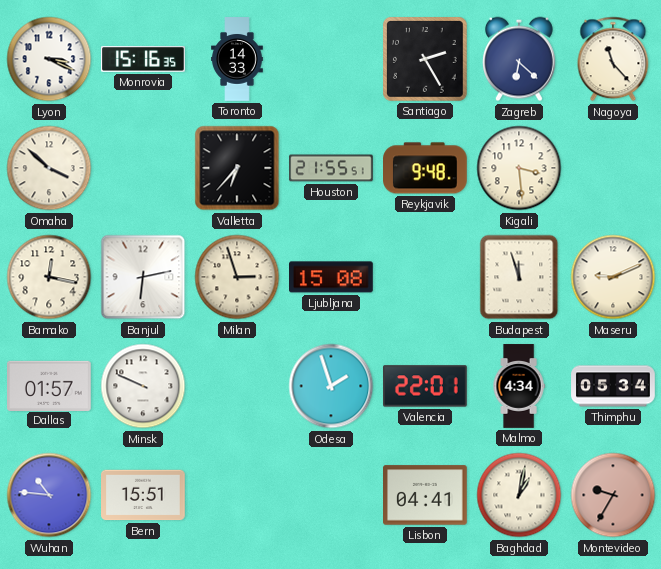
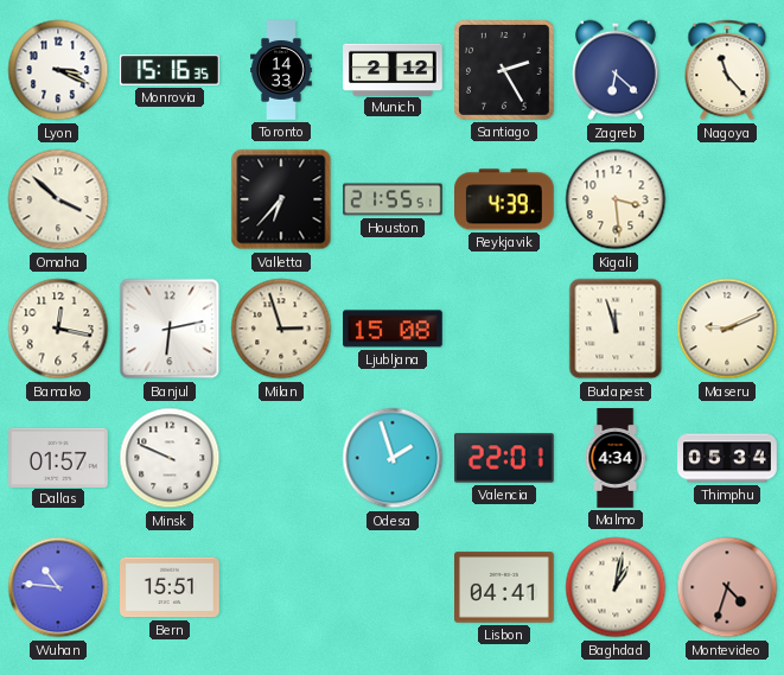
Munich: none -> 2:12 (393, 69)
Reykjavik: 9:48 -> 4:39 (505, 199)
Montevideo: 9:35 -> 4:33 (727, 587)
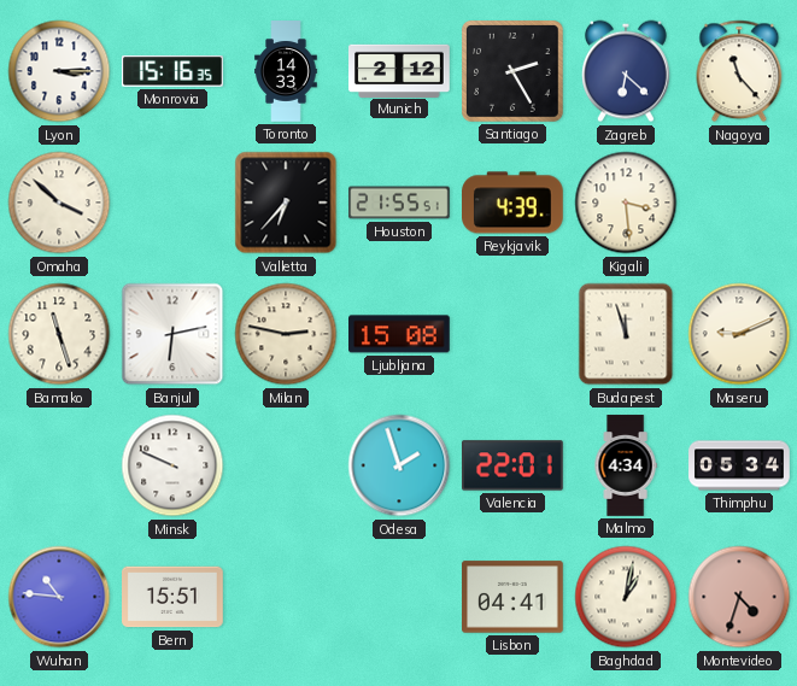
Lyon: 3:19 -> 3:15 (59, 71)
Bamako: 12:17 -> 11:27 (59, 334)
Milan: 2:57 -> 2:47 (286, 334)
Dallas: 01:57 -> none (59, 457)
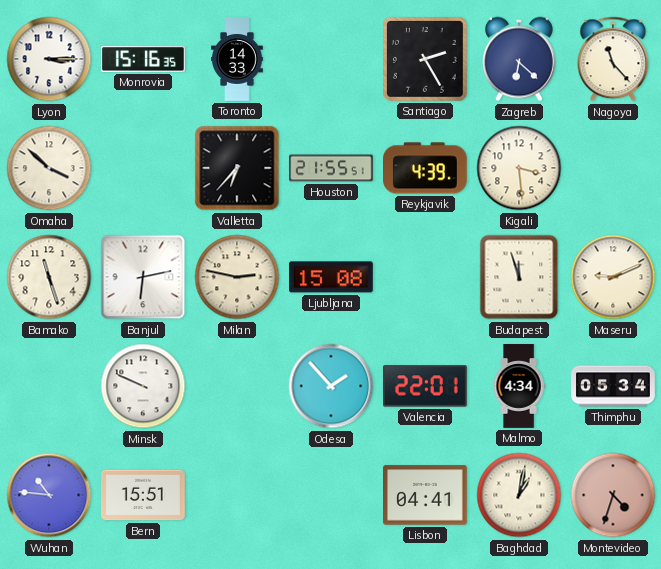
Munich: 2:12 -> none (399, 70)
Odesa: 1:57 -> 1:53 (331, 386)
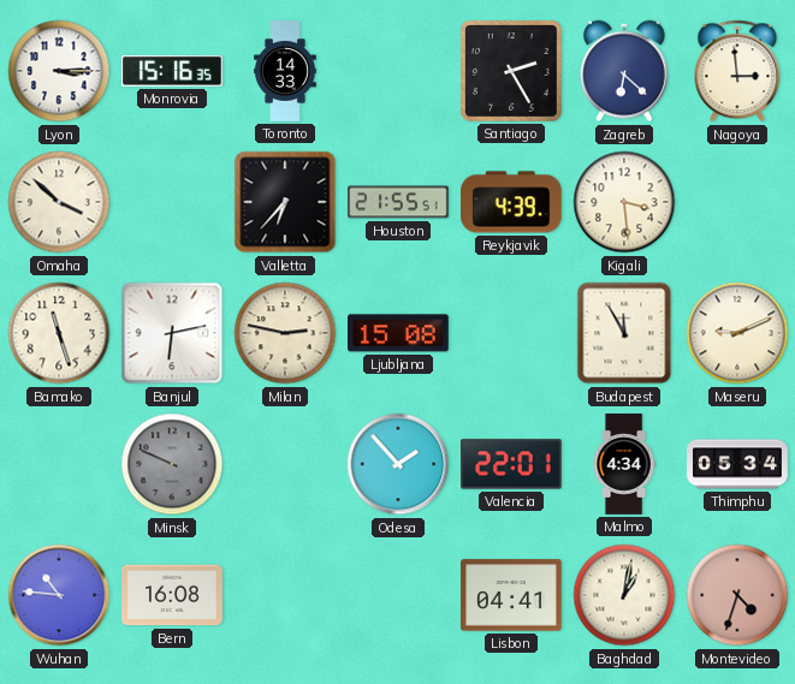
Nagoya: 11:23 -> 2:59 (737, 71)
Budapest: 11:57 -> 11:55 (624, 333)
Minsk dial: white -> grey (172, 464)
Bern: 15:51 -> 16:08 (173, 595)
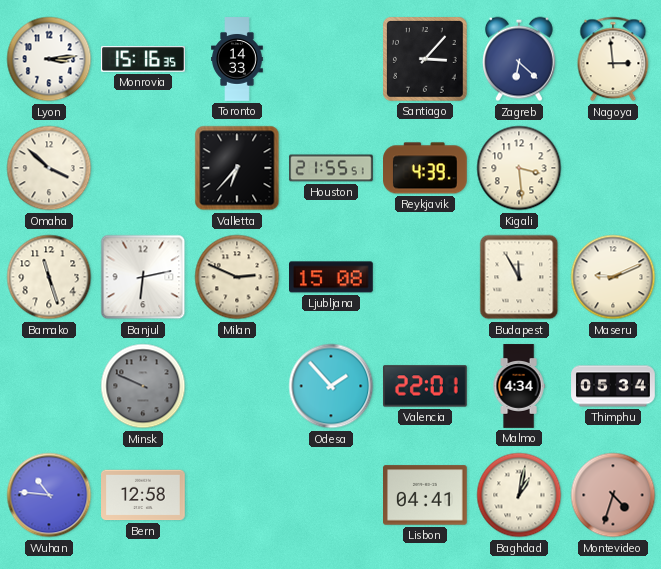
Lyon: 3:15 -> 3:14 (49, 59)
Santiago: 2:25 -> 3:07 (426, 60)
Milan: 2:47 -> 2:49 (237, 277)
Bern: 16:08 -> 12:58 (144, 495)
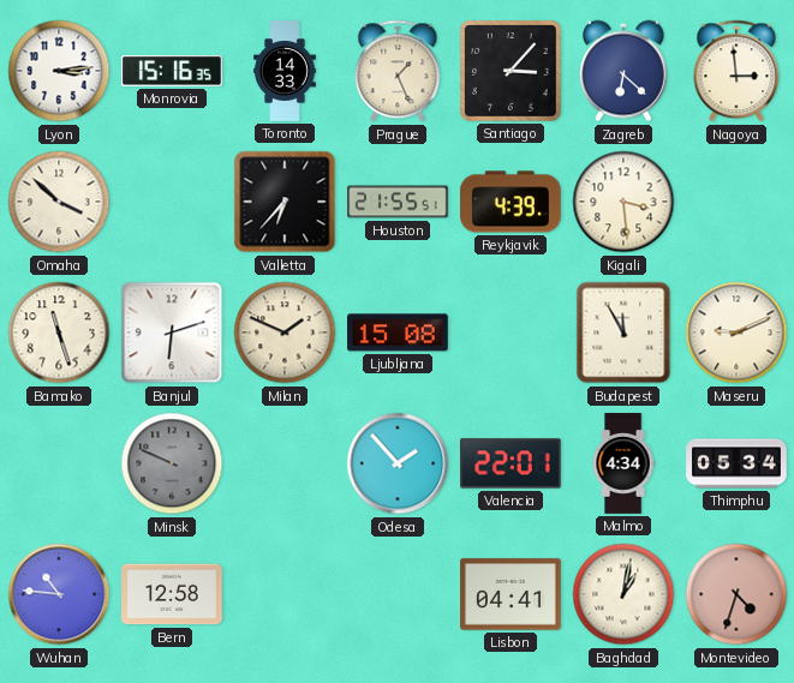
Prague: none -> 1:26 (398, 71)
Banjul: 6:13 -> 6:12 (172, 332)
Milan: 2:49 -> 1:49 (285, 332)
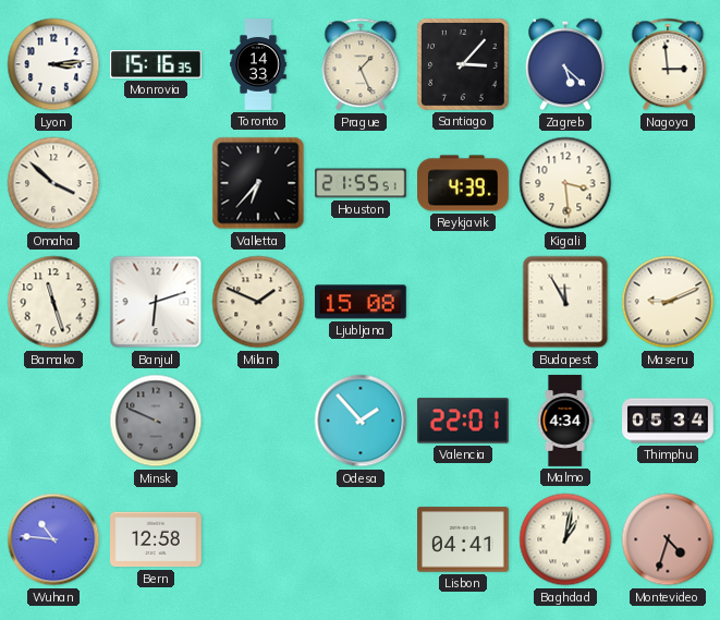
Zagreb: 6:22 -> 5:22 (566, 64)
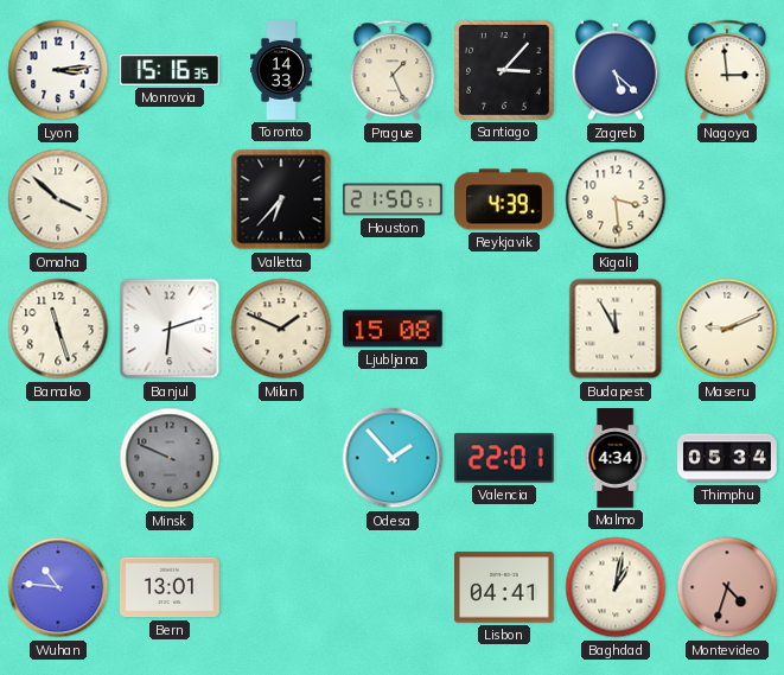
Houston: 21:55 -> 21:50 (393, 199)
Bern: 12:58 -> 13:01 (171, 587)
